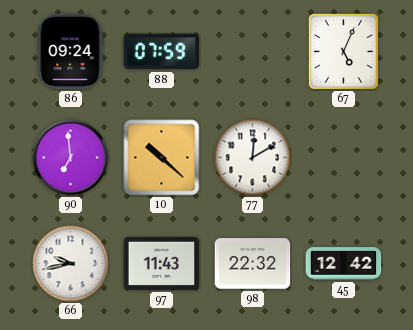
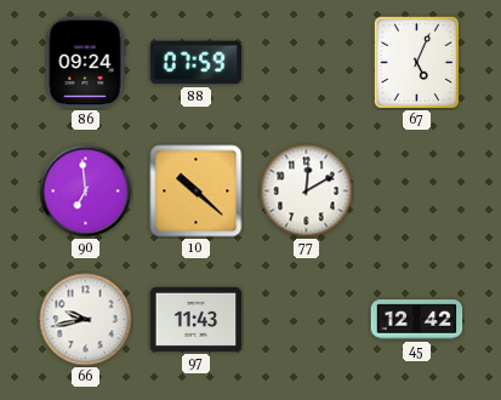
98: 22:32 -> none (253, 264)
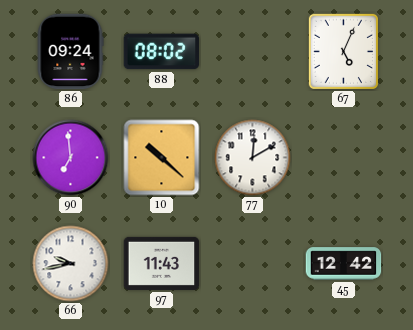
88: 07:59 -> 08:02 (162, 52)
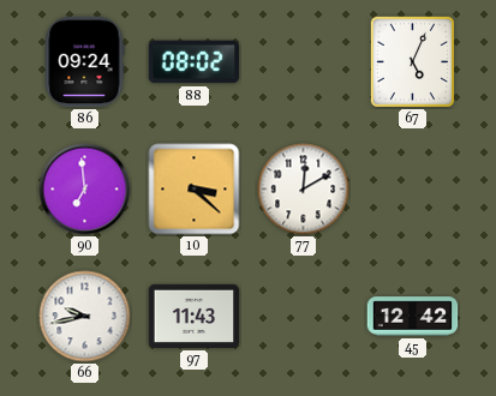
10: 10:22 -> 3:22 (195, 190)
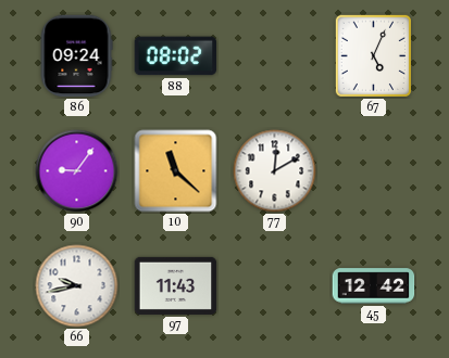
90: 6:59 -> 9:06 (77, 171)
10: 3:22 -> 11:22 (176, 171)
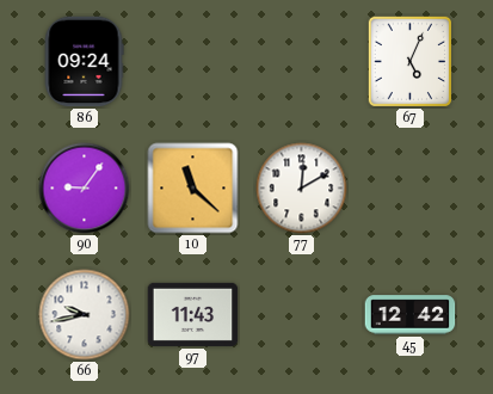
88: 08:02 -> none (176, 56)
